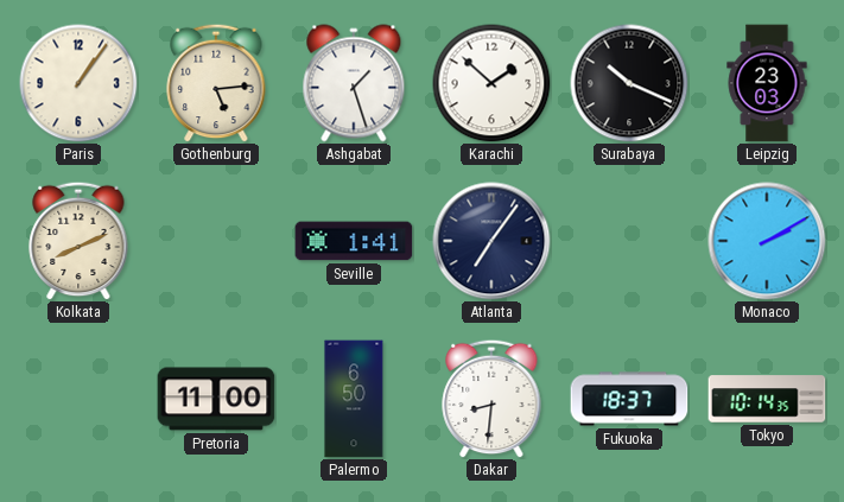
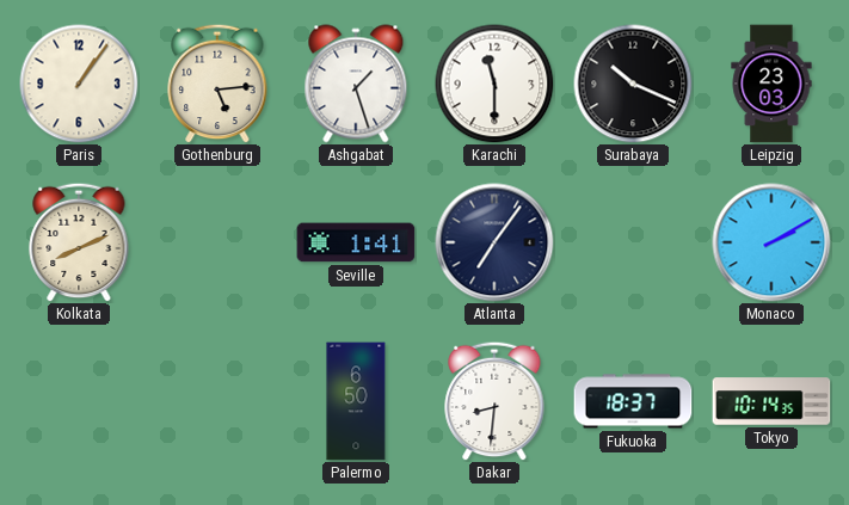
Karachi: 1:52 -> 11:30 (494, 84)
Pretoria: 11:00 -> none (216, 399)
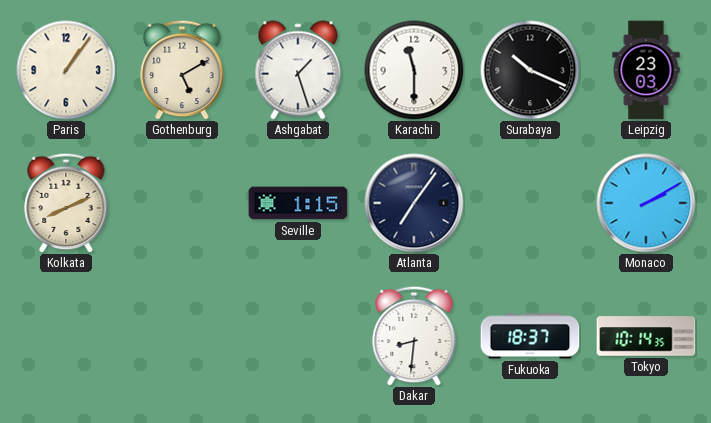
Gothenburg: 5:14 -> 5:10 (182, 70)
Seville: 1:41 -> 1:15 (298, 203)
Palermo: 6:50 -> none (356, 401)
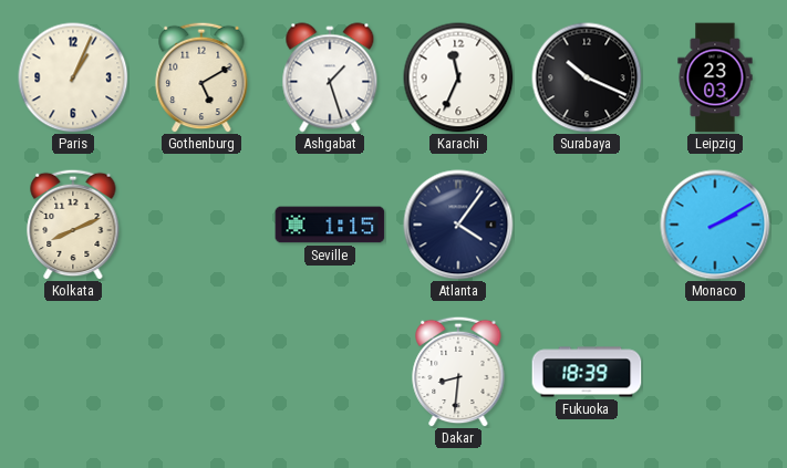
Paris: 1:06 -> 1:04 (73, 77)
Karachi: 11:30 -> 11:34 (458, 77)
Atlanta: 7:06 -> 4:06 (458, 225)
Fukuoka: 18:37 -> 18:39 (587, 372)
Tokyo: 10:14 -> none (646, 336)
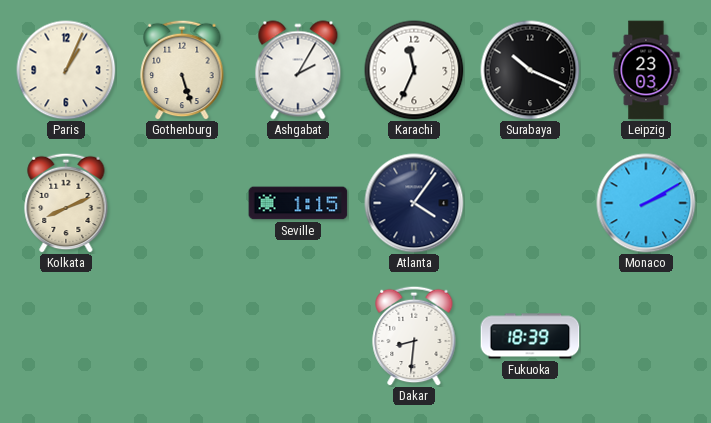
Gothenburg: 5:10 -> 5:27 (182, 70)
Ashgabat: 1:27 -> 2:05 (298, 70)
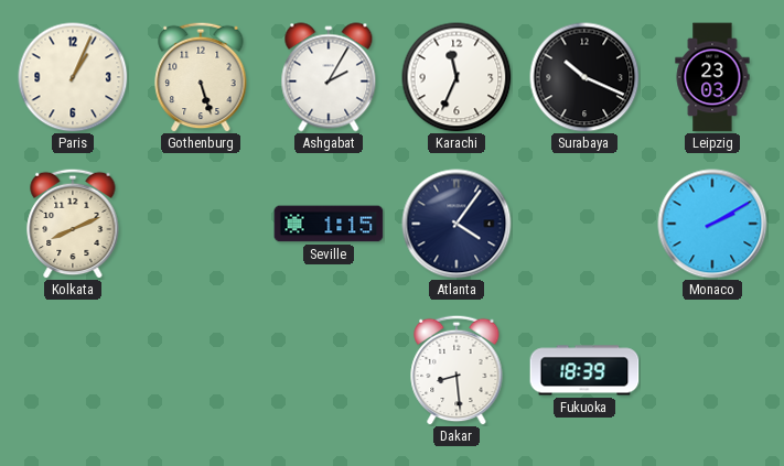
Dakar: 8:31 -> 8:29 (457, 370)
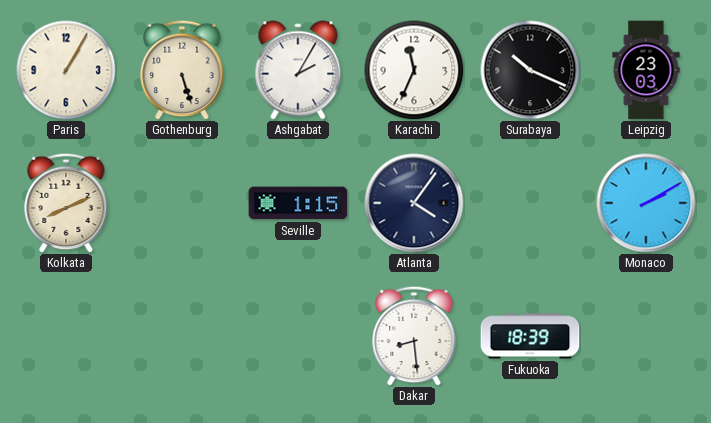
Paris: 1:04 -> 1:05 (66, 70)
